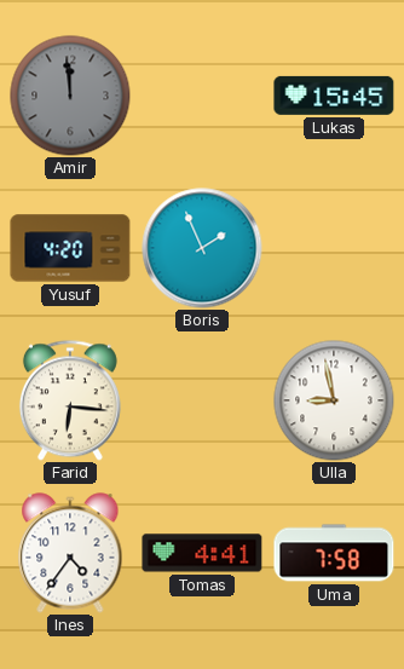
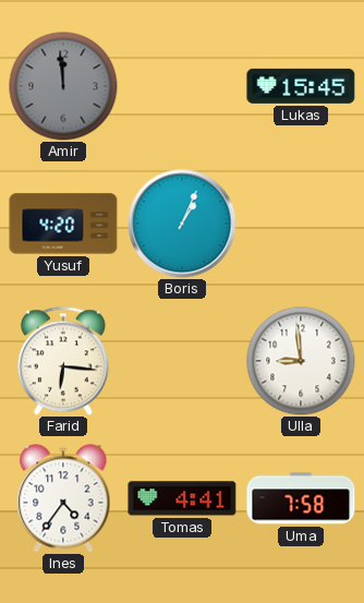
Boris: 1:56 -> 1:04 (182, 224)
Ulla: 8:58 -> 8:59 (301, 361)
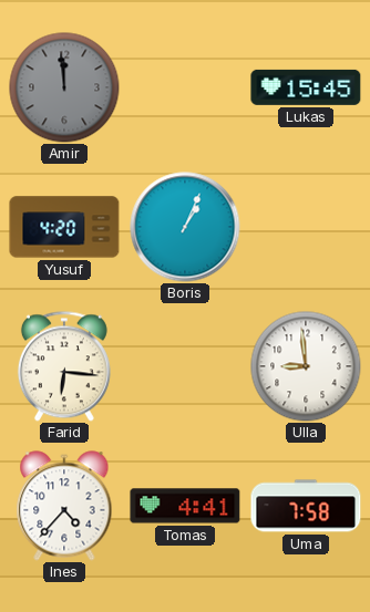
Ines: 4:36 -> 4:37 (64, 506)
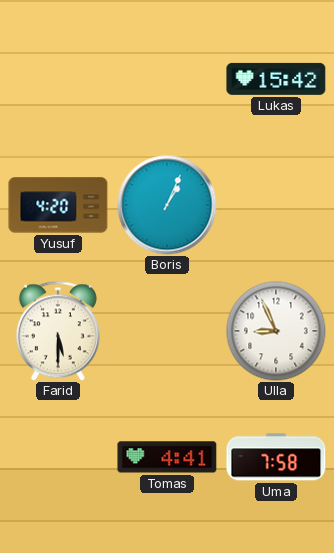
Amir: 11:59 -> none (64, 87)
Lukas: 15:45 -> 15:42 (276, 79)
Farid: 6:16 -> 5:30 (58, 331)
Ulla: 8:59 -> 8:56 (276, 331)
Ines: 4:37 -> none (64, 506)
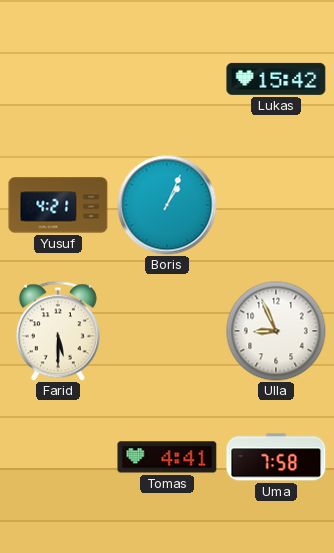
Yusuf: 4:20 -> 4:21 (58, 205)
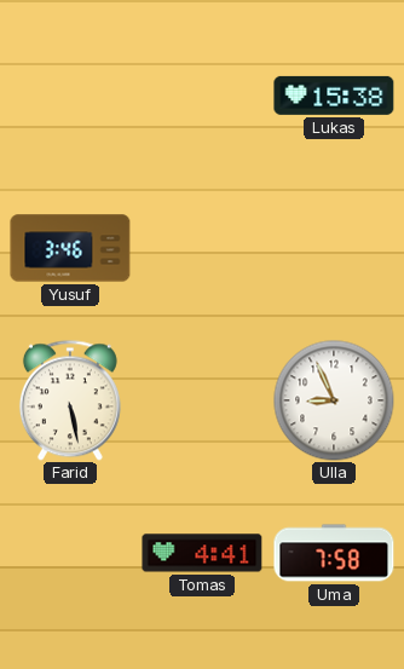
Lukas: 15:42 -> 15:38 (334, 96)
Yusuf: 4:21 -> 3:46 (70, 248)
Boris: 1:04 -> none (167, 205)
Farid: 5:30 -> 5:28 (70, 400)
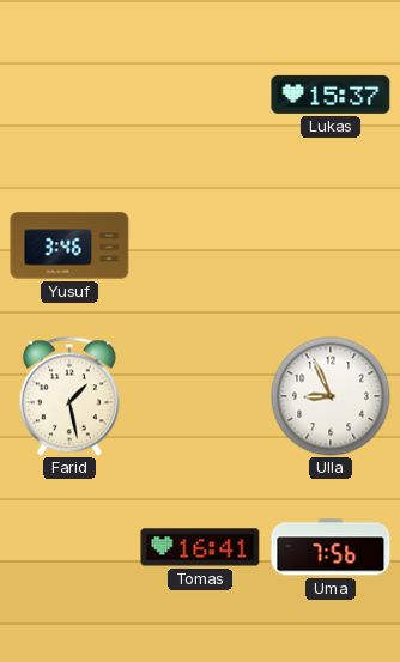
Lukas: 15:38 -> 15:37 (331, 95)
Farid: 5:28 -> 1:28 (69, 396)
Tomas: 4:41 -> 16:41 (200, 547)
Uma: 7:58 -> 7:56 (331, 547)
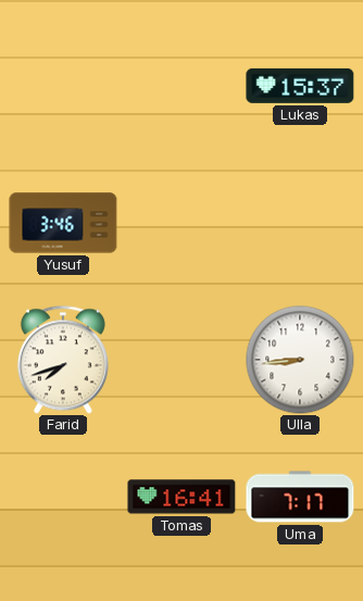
Farid: 1:28 -> 7:42 (63, 360)
Ulla: 8:56 -> 8:44 (300, 360)
Uma: 7:56 -> 7:17 (300, 497)
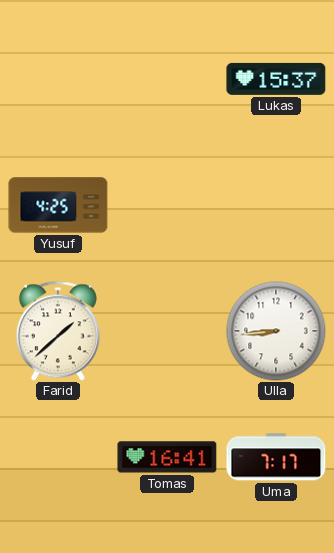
Yusuf: 3:46 -> 4:25 (58, 205)
Farid: 7:42 -> 1:38 (58, 331)
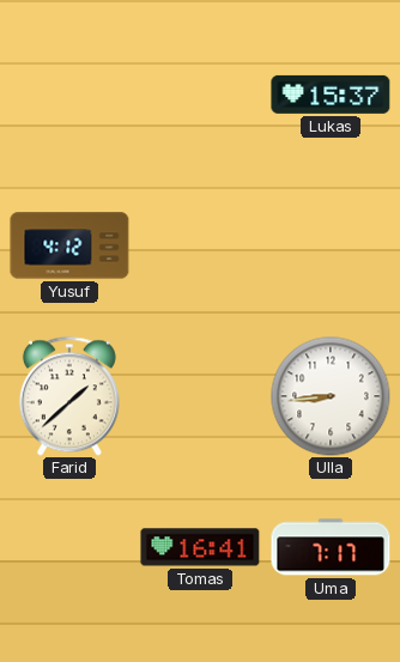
Yusuf: 4:25 -> 4:12 (69, 245)
